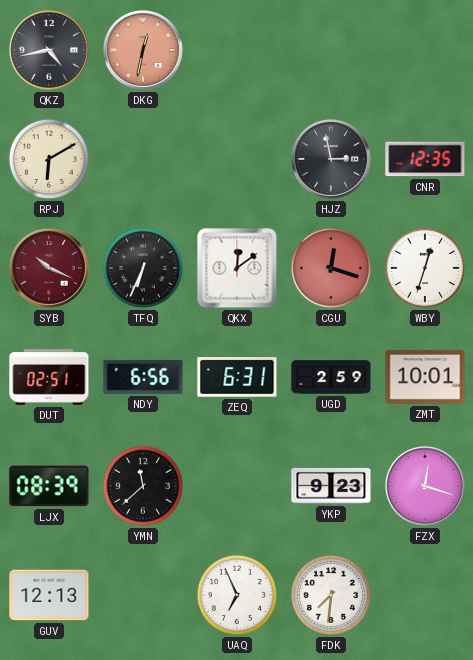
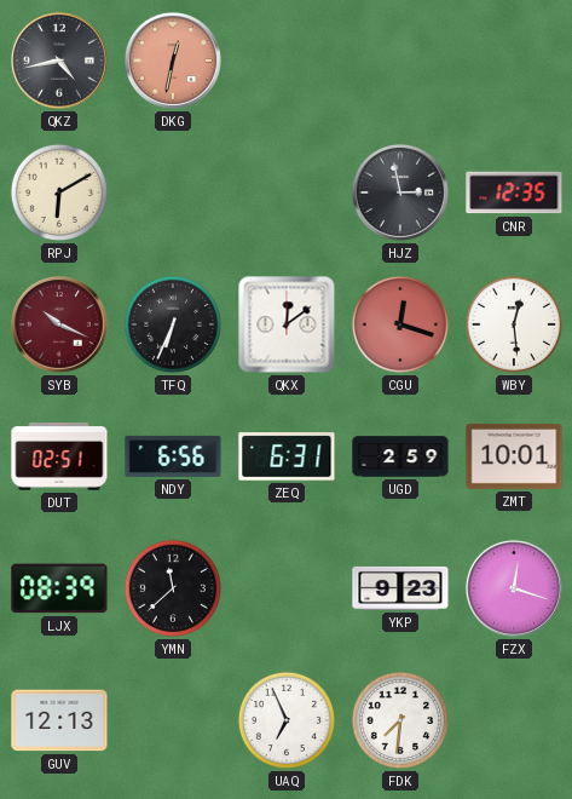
WBY: 12:33 -> 12:29 (514, 324)
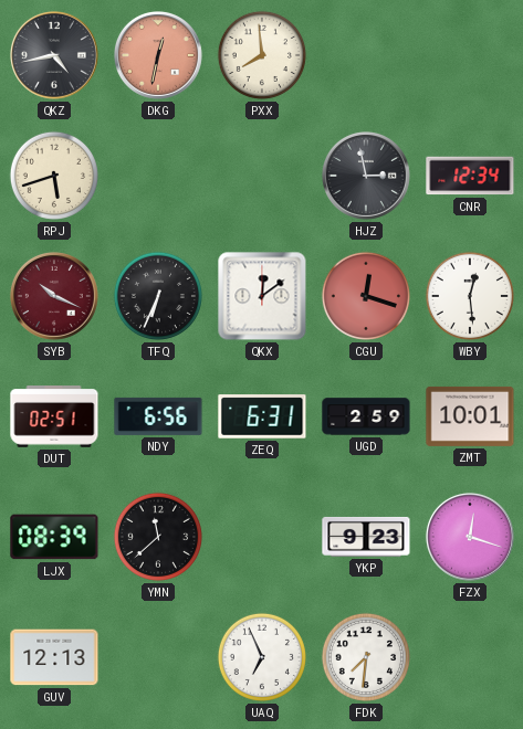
PXX: none -> 7:59 (262, 55)
RPJ: 6:10 -> 5:42 (54, 176)
CNR: 12:35 -> 12:34 (470, 176)
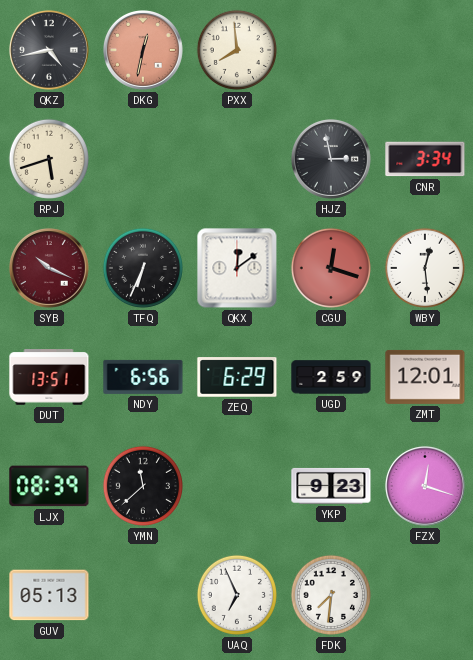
CNR: 12:34 -> 3:34 (425, 159)
DUT: 02:51 -> 13:51 (49, 377)
ZEQ: 6:31 -> 6:29 (237, 377)
ZMT: 10:01 -> 12:01 (425, 377)
GUV: 12:13 -> 05:13 (49, 595)
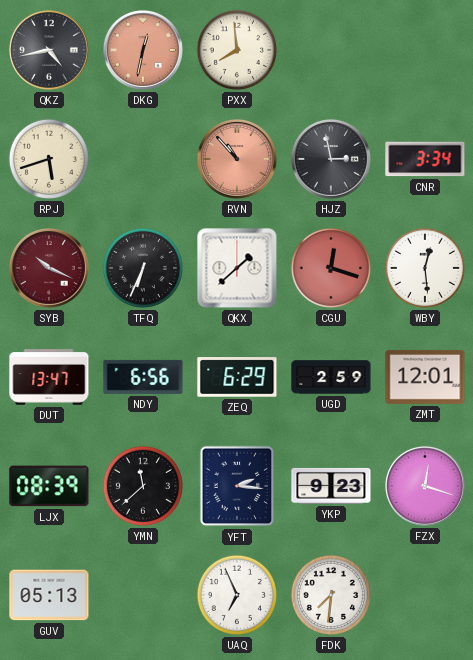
RVN: none -> 10:53 (237, 159)
QKX: 12:09 -> 1:38 (237, 268)
DUT: 13:51 -> 13:47 (49, 377)
YFT: none -> 2:16 (237, 486)
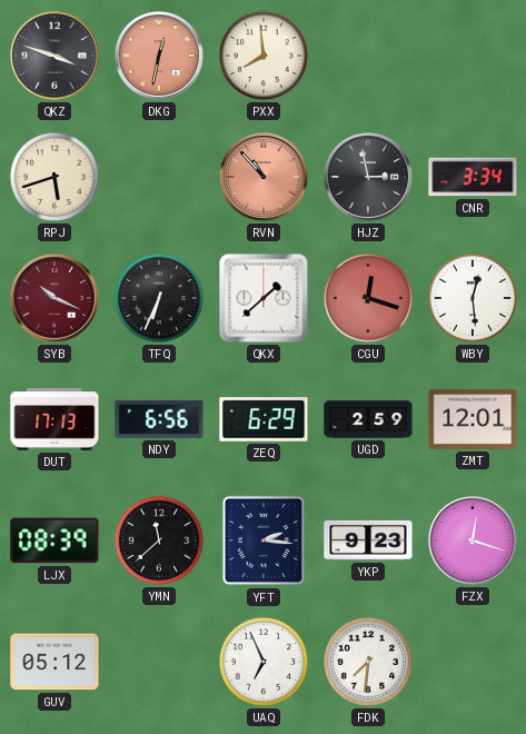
QKZ: 4:43 -> 3:48 (54, 56)
DUT: 13:47 -> 17:13 (54, 419)
GUV: 05:13 -> 05:12 (54, 662)
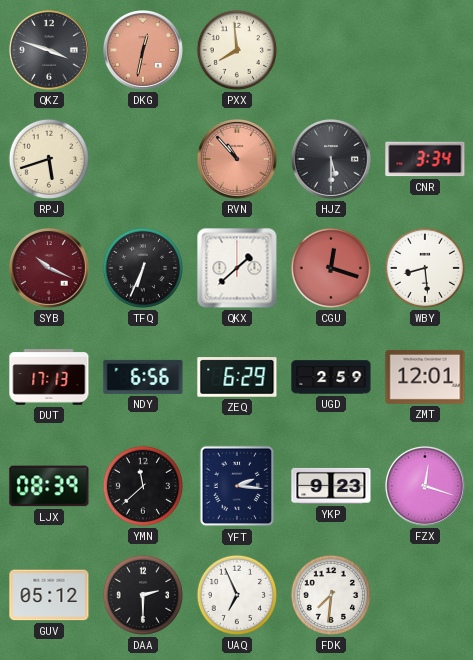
HJZ: 2:58 -> 5:30 (331, 159)
WBY: 12:29 -> 8:29 (425, 268)
DAA: none -> 2:30 (143, 595)
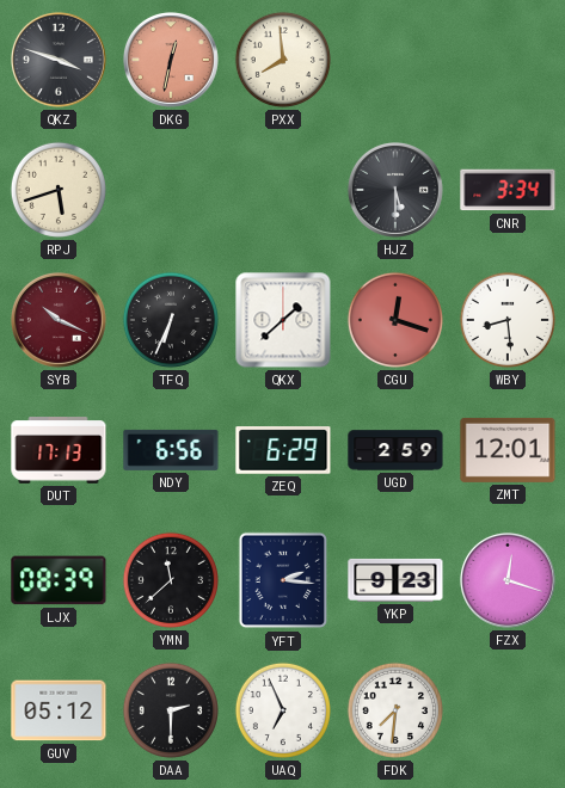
RVN: 10:53 -> none (237, 159)
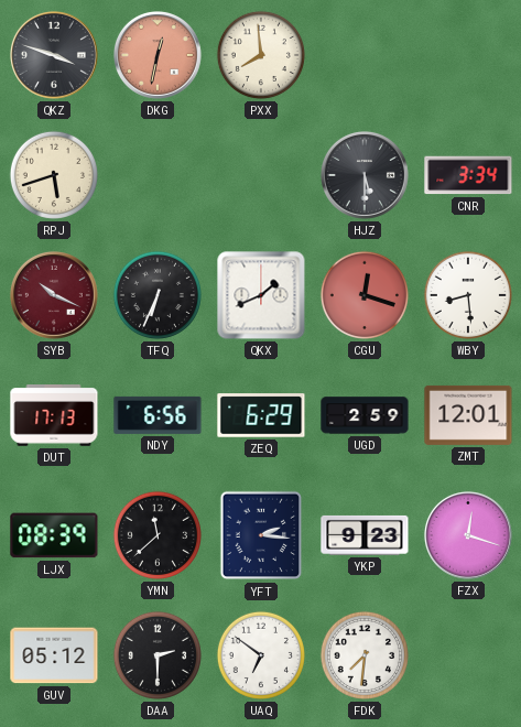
QKX: 1:38 -> 1:41 (261, 295)
UAQ: 6:56 -> 6:51 (261, 655)
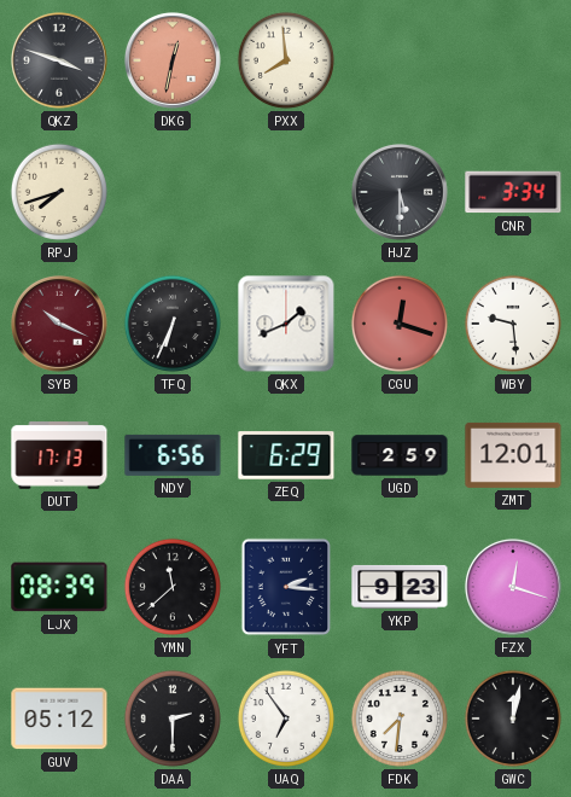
RPJ: 5:42 -> 7:42 (59, 192)
WBY: 8:29 -> 9:29 (513, 324)
UAQ: 6:51 -> 6:54 (286, 719)
GWC: none -> 12:02 (513, 719)
